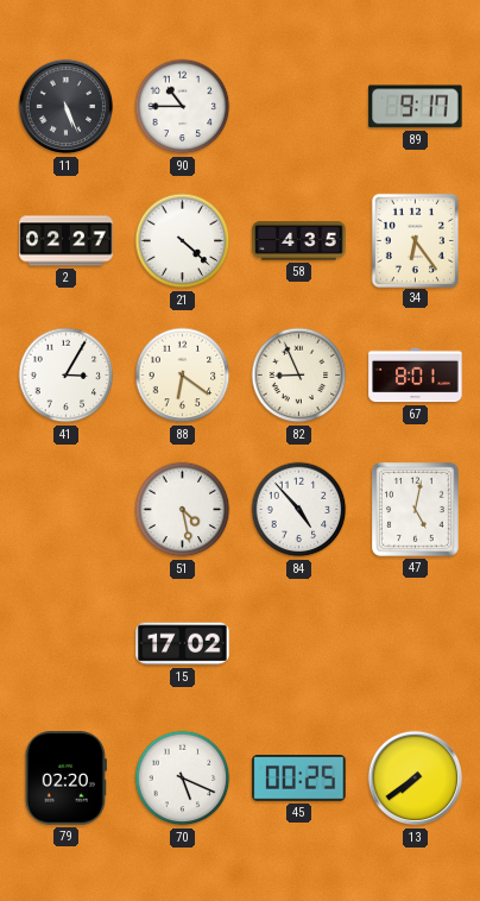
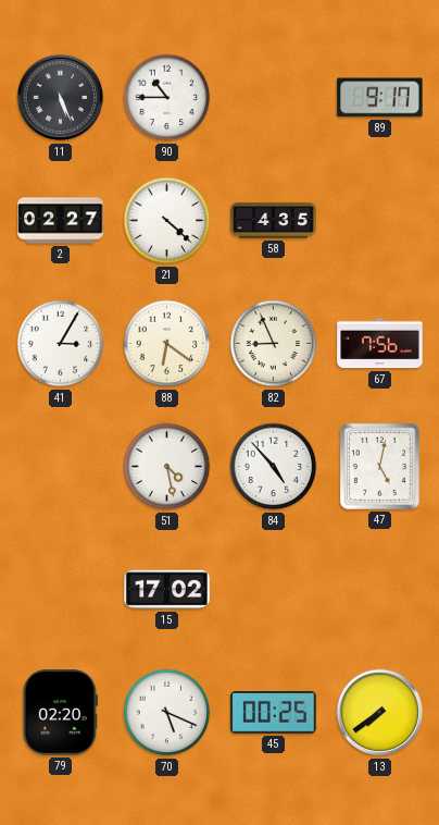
34: 6:24 -> none (415, 240)
67: 8:01 -> 7:56 (380, 344)
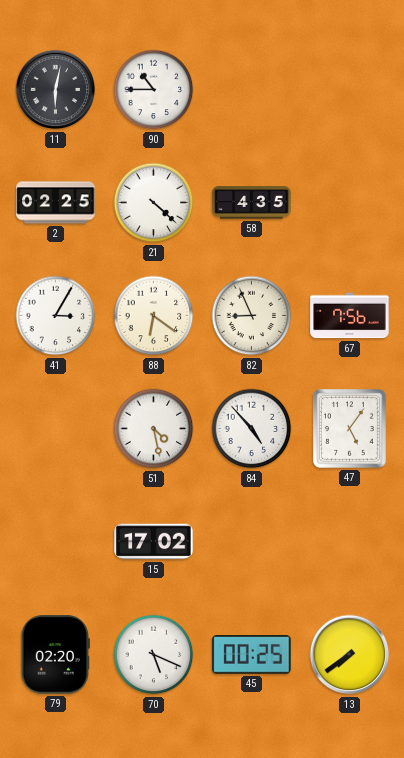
11: 5:26 -> 6:02 (56, 90)
89: 9:17 -> none (380, 98)
2: 02:27 -> 02:25 (56, 203)
47: 5:02 -> 5:06 (350, 429)
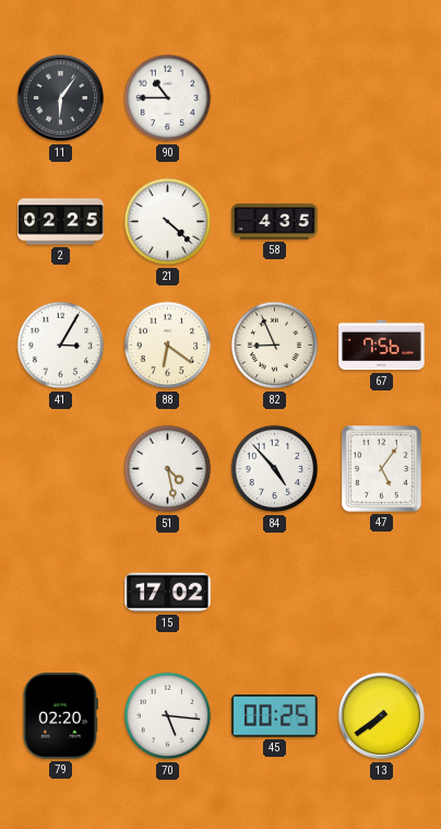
11: 6:02 -> 6:06 (61, 98)
70: 5:19 -> 5:16 (168, 716)
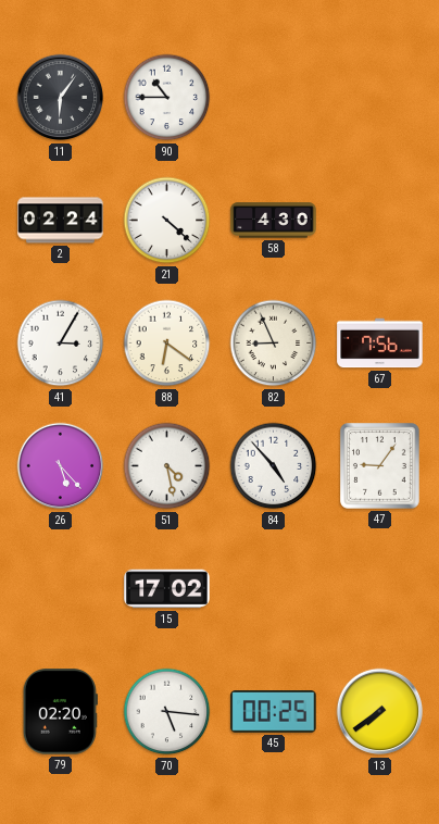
2: 02:25 -> 02:24 (61, 221)
58: 4:35 -> 4:30 (274, 221)
26: none -> 5:23 (61, 466)
47: 5:06 -> 9:06 (380, 466)
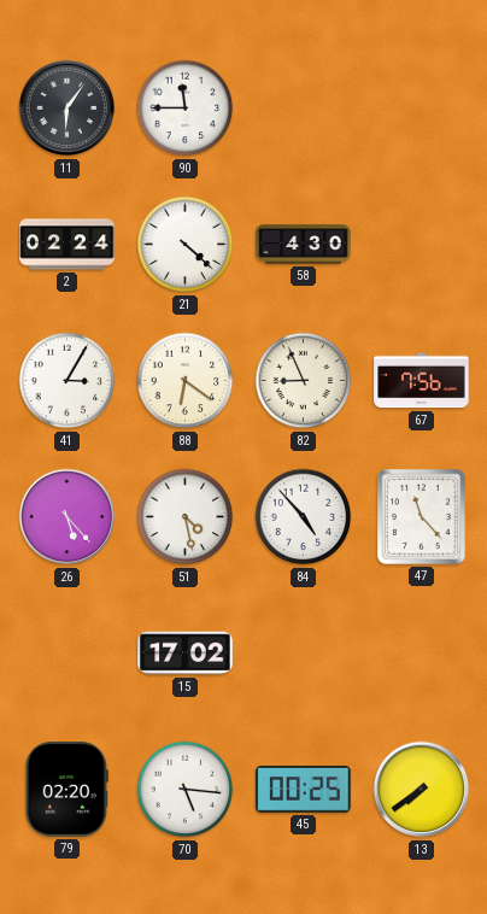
90: 10:45 -> 11:45 (186, 109)
47: 9:06 -> 11:23 (422, 517)
